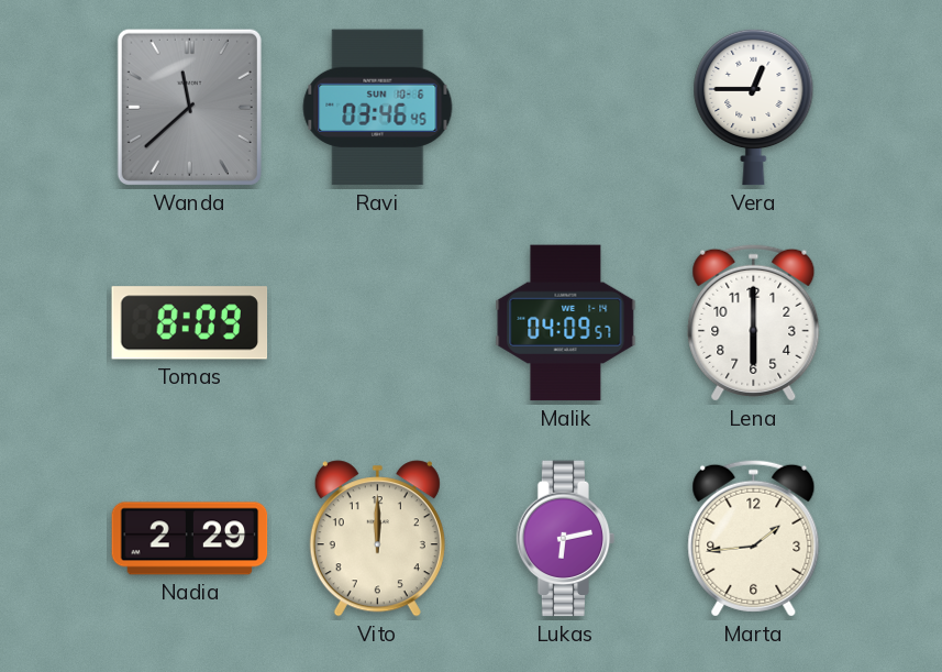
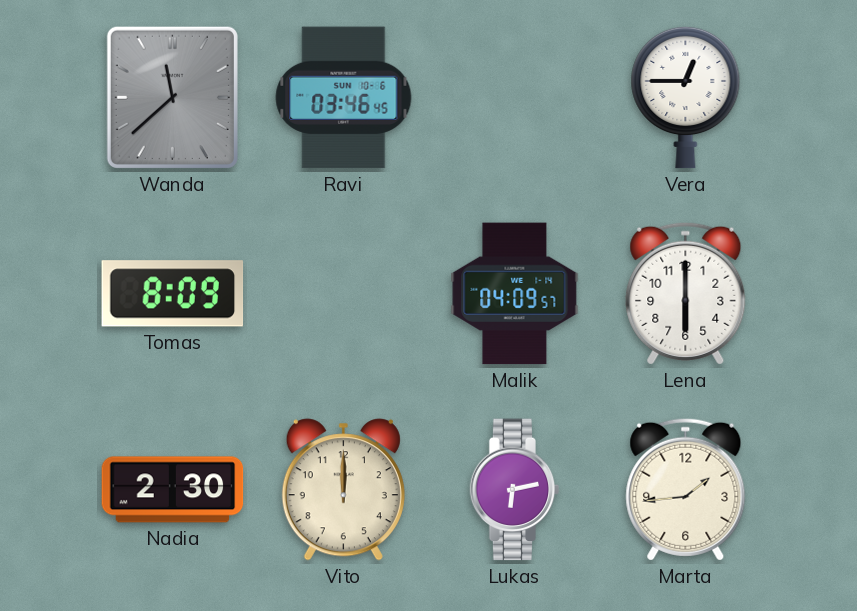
Nadia: 2:29 -> 2:30 (173, 490)
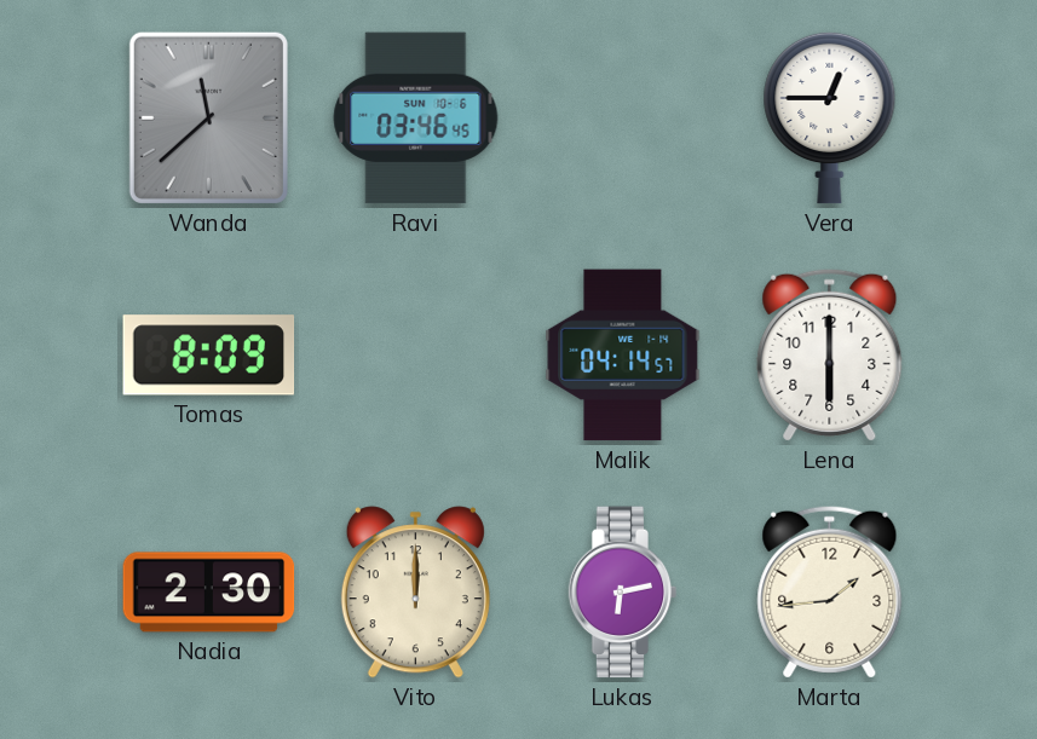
Malik: 04:09 -> 04:14 (623, 356)
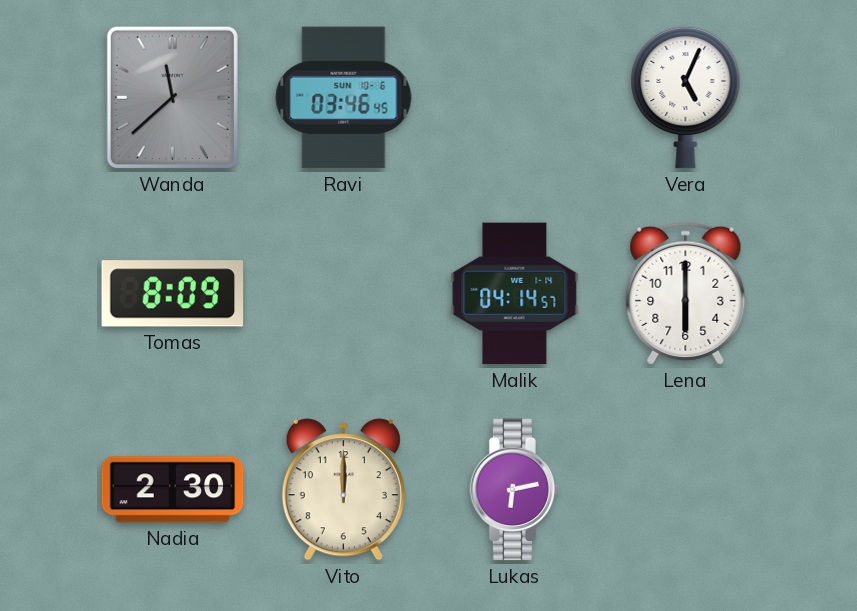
Vera: 12:45 -> 5:04 (686, 97)
Marta: 1:44 -> none (830, 591)
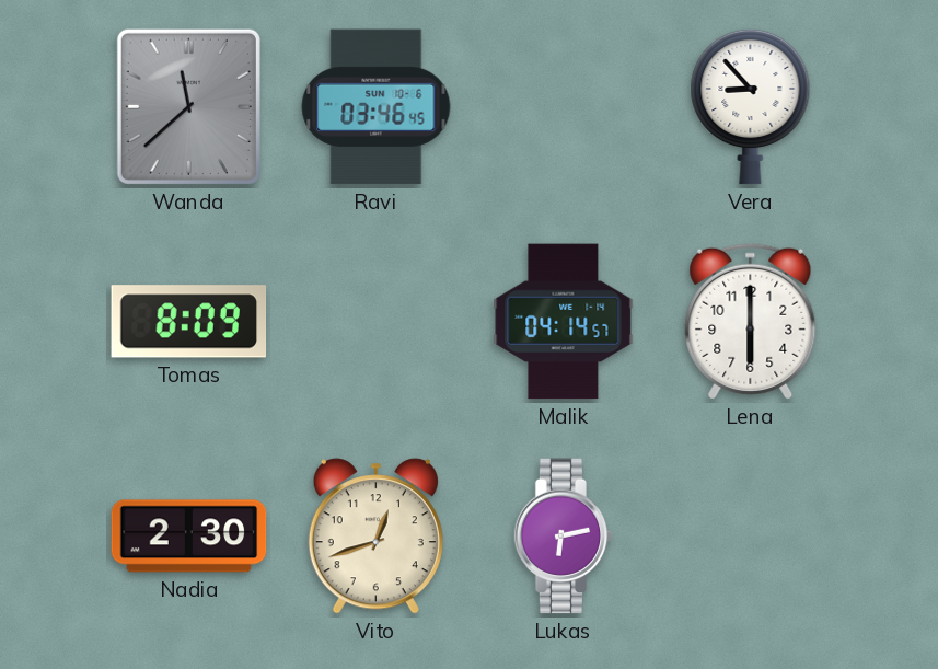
Vera: 5:04 -> 8:53 (751, 106)
Vito: 12:00 -> 12:42 (375, 537)
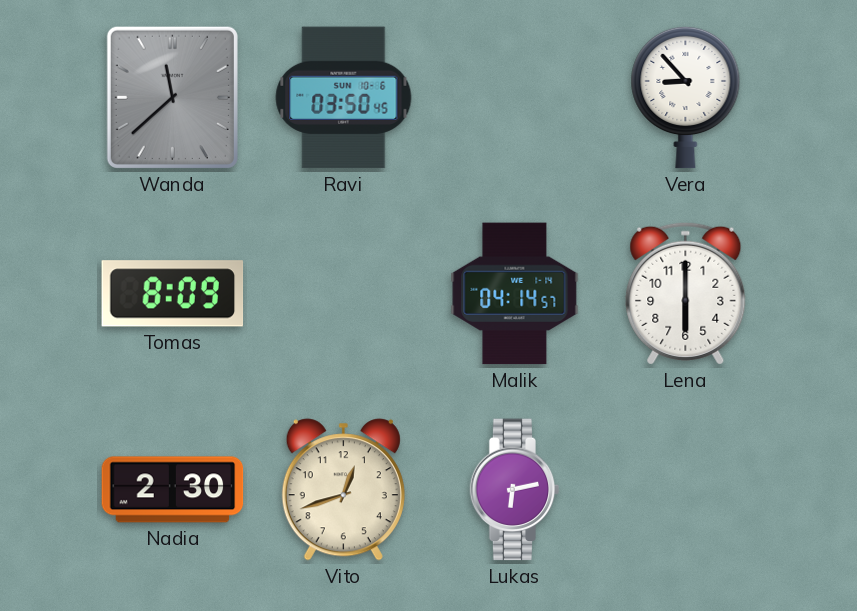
Ravi: 03:46 -> 03:50 (344, 98)
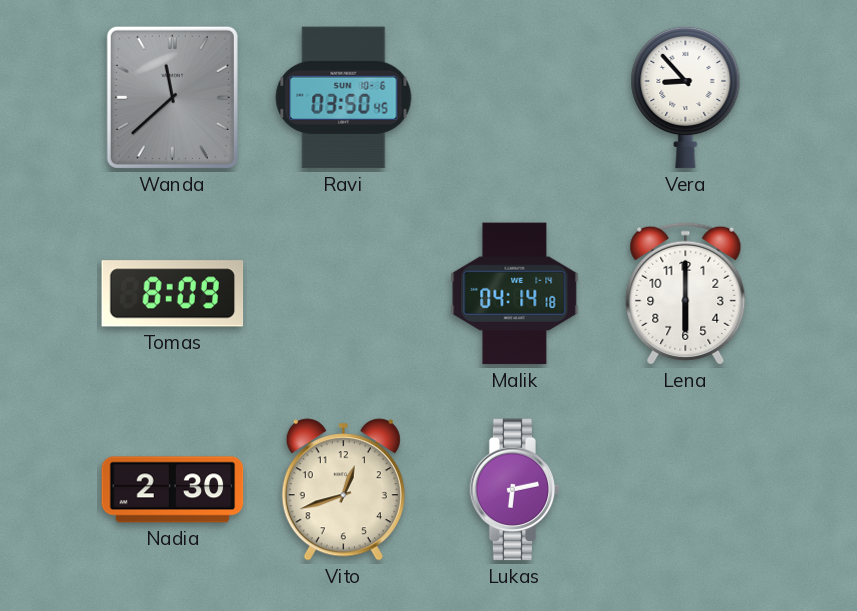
Malik: 04:14:57 -> 04:14:18 (515, 294)
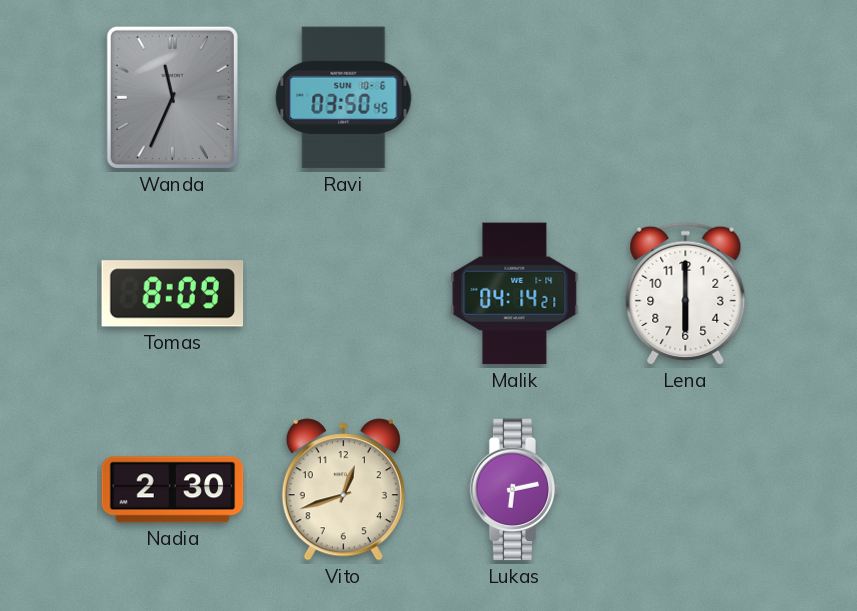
Wanda: 11:38 -> 11:34 (172, 97)
Vera: 8:53 -> none (686, 97)
Malik: 04:14:18 -> 04:14:21 (515, 294)
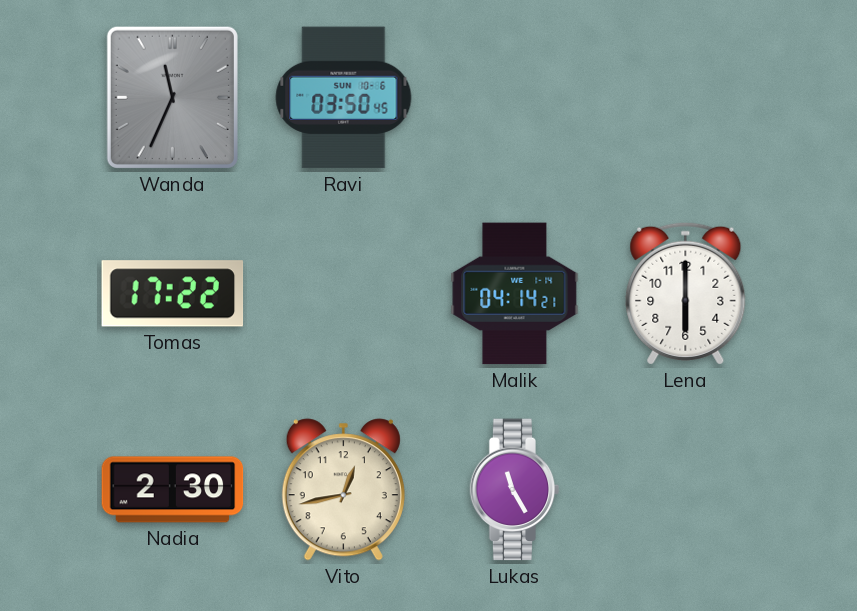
Tomas: 8:09 -> 17:22 (173, 294)
Vito: 12:42 -> 12:43 (343, 490)
Lukas: 6:13 -> 11:25 (515, 490)
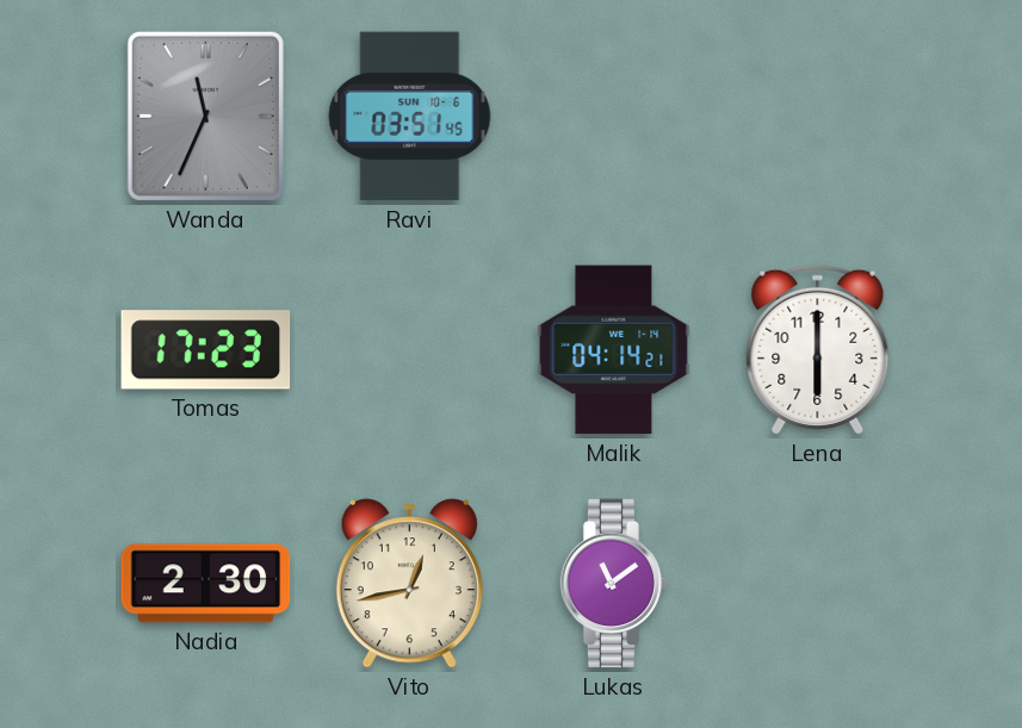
Ravi: 03:50 -> 03:51 (410, 117)
Tomas: 17:22 -> 17:23 (206, 350)
Lukas: 11:25 -> 11:09 (614, 584)
